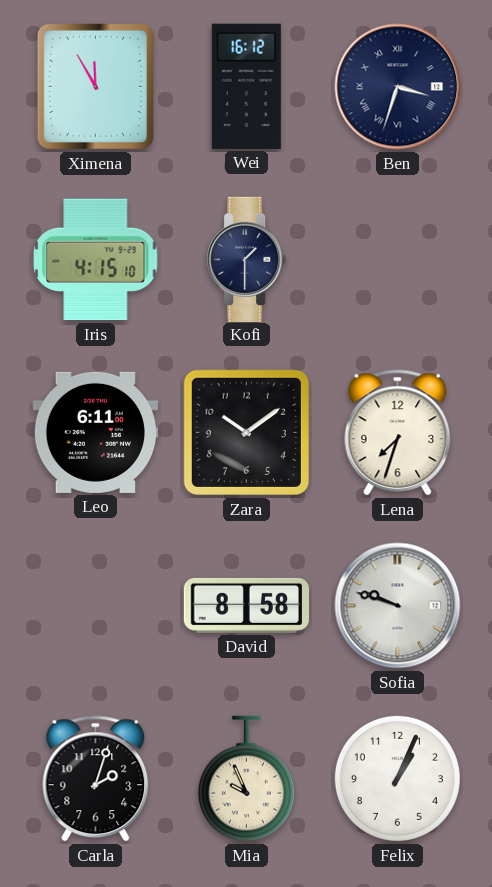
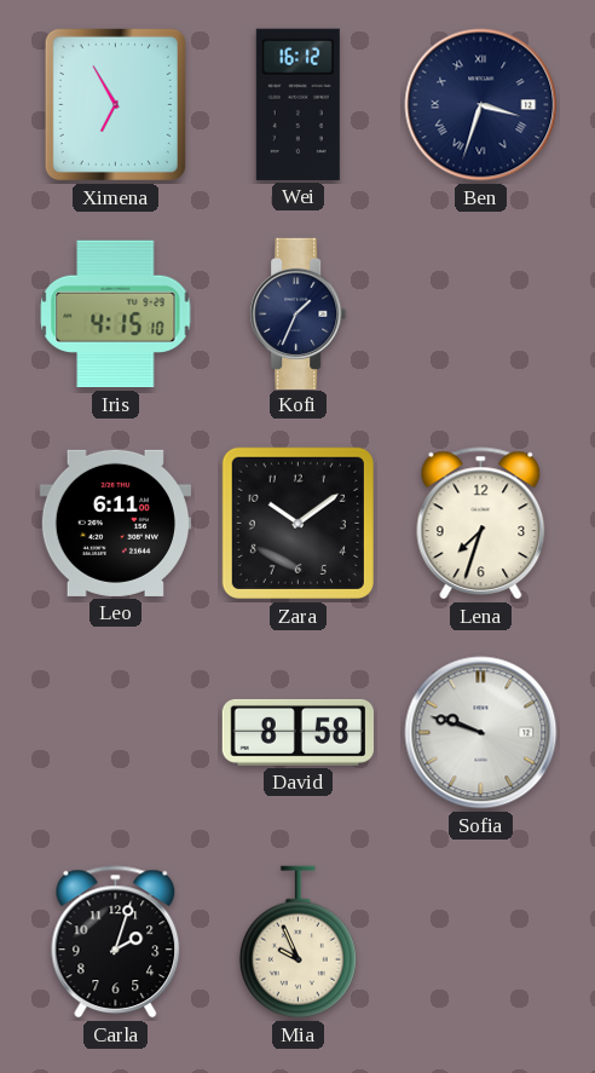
Ximena: 11:55 -> 6:55 (115, 104)
Kofi: 1:30 -> 1:34 (299, 313)
Felix: 1:04 -> none (397, 778)
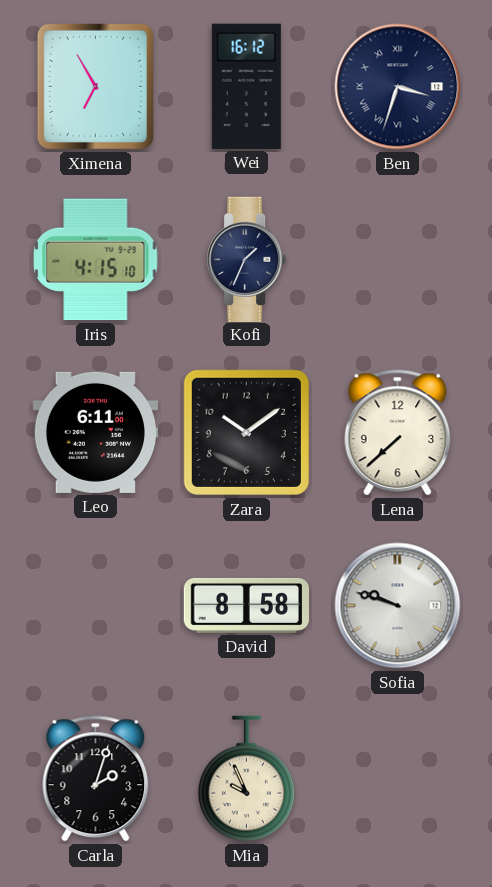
Lena: 7:33 -> 7:38 (398, 433)
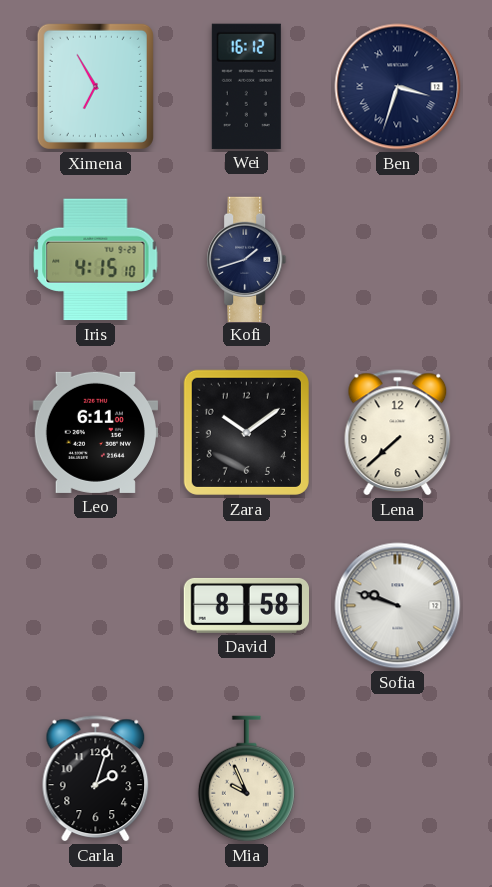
Kofi: 1:34 -> 1:42 (247, 259)
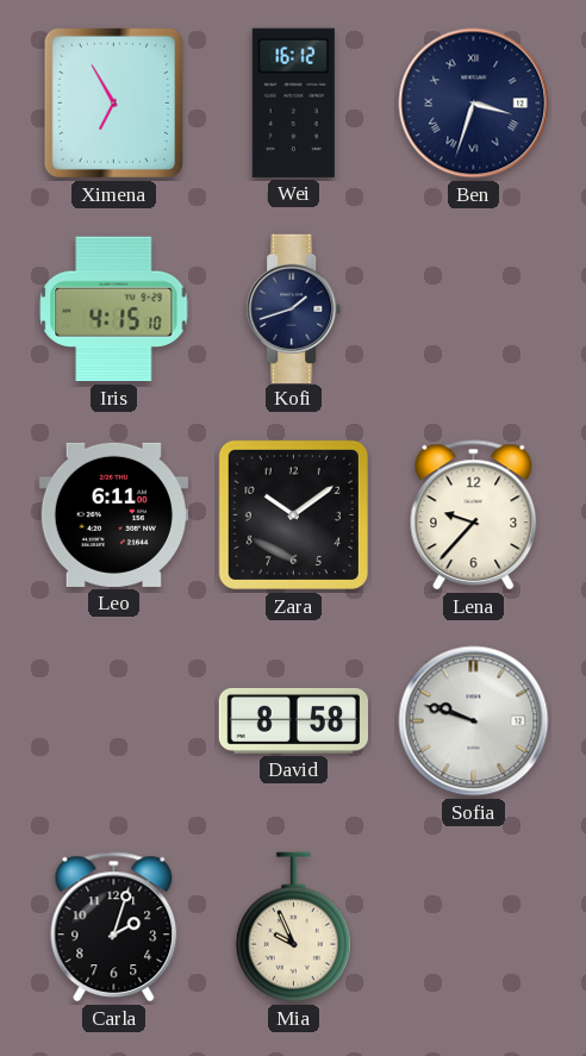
Lena: 7:38 -> 9:37 (474, 515)
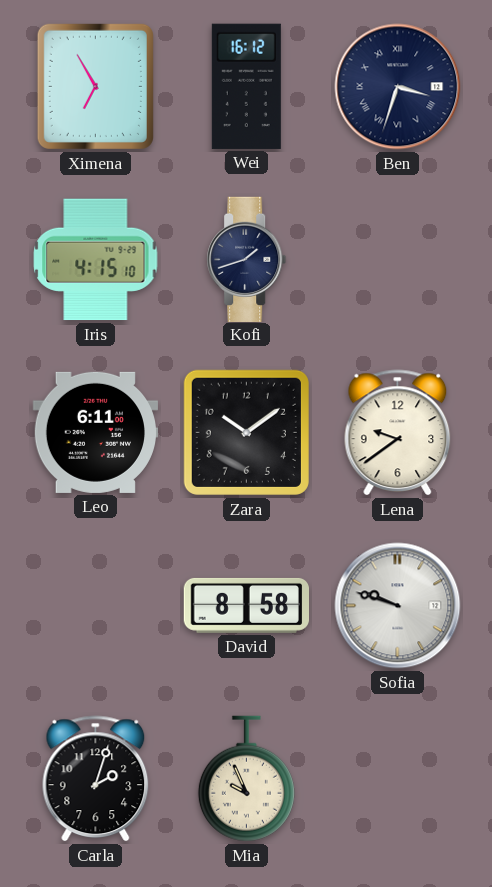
Lena: 9:37 -> 9:39 (398, 433)
